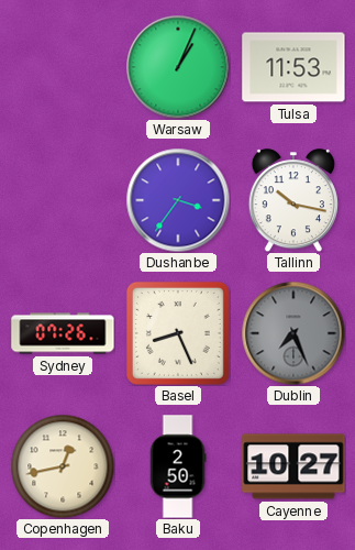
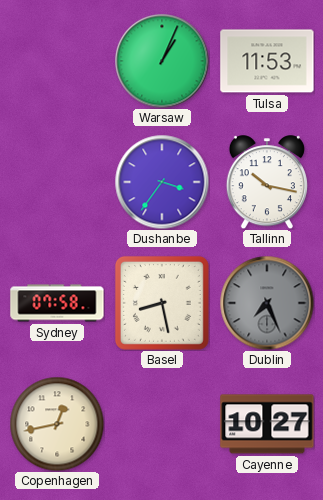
Sydney: 07:26 -> 07:58 (57, 303)
Basel: 8:26 -> 8:28 (162, 303)
Baku: 2:50 -> none (178, 466)
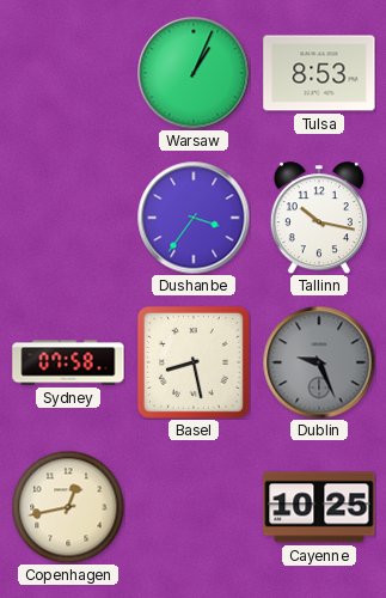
Tulsa: 11:53 -> 8:53 (319, 73)
Dublin: 7:26 -> 9:26 (319, 362)
Cayenne: 10:27 -> 10:25 (319, 507)
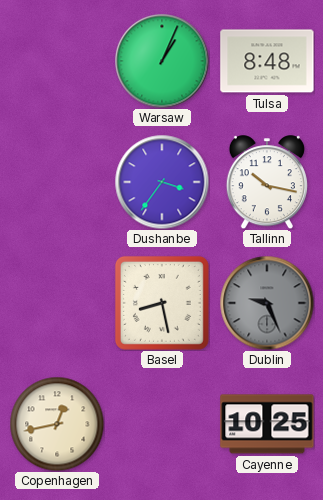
Tulsa: 8:53 -> 8:48 (267, 61)
Sydney: 07:58 -> none (68, 362)
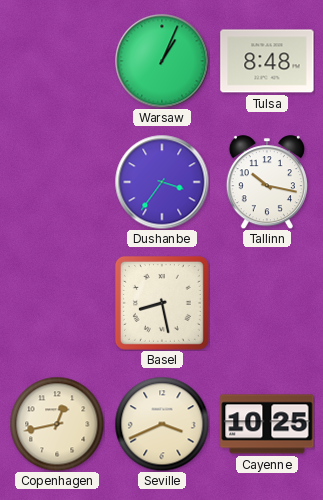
Dublin: 9:26 -> none (267, 303)
Seville: none -> 3:41 (162, 424)
